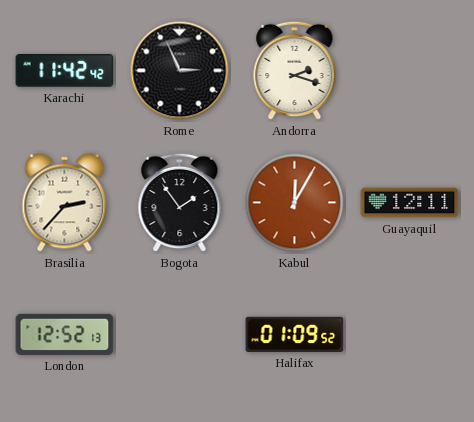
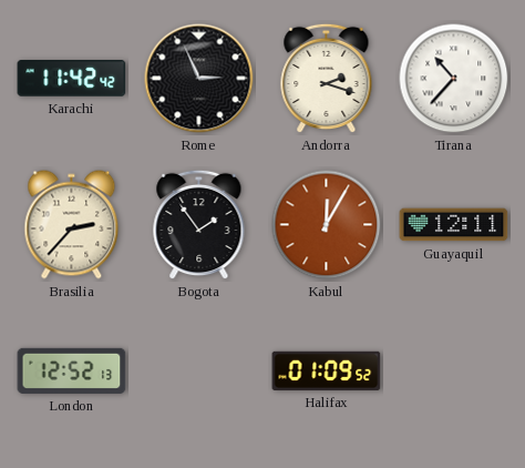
Tirana: none -> 10:37 (454, 79)
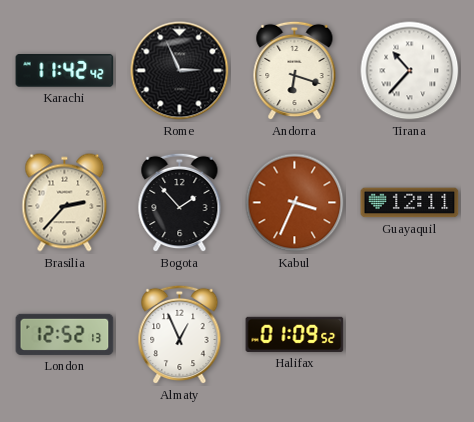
Andorra: 2:18 -> 6:18 (295, 71)
Bogota: 1:54 -> 1:53 (180, 203)
Kabul: 12:05 -> 3:34 (295, 203)
Almaty: none -> 12:56 (180, 335)
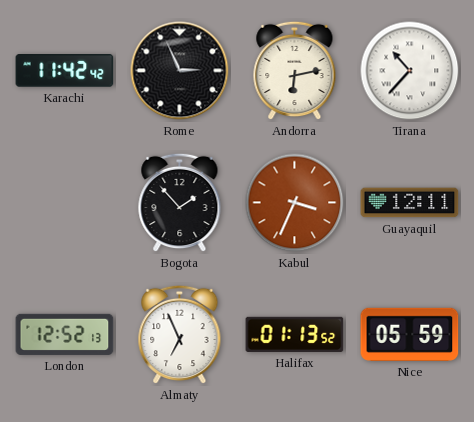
Andorra: 6:18 -> 6:13 (295, 71)
Brasilia: 2:37 -> none (65, 203)
Almaty: 12:56 -> 6:56 (180, 335)
Halifax: 01:09 -> 01:13 (295, 334)
Nice: none -> 05:59 (410, 334)
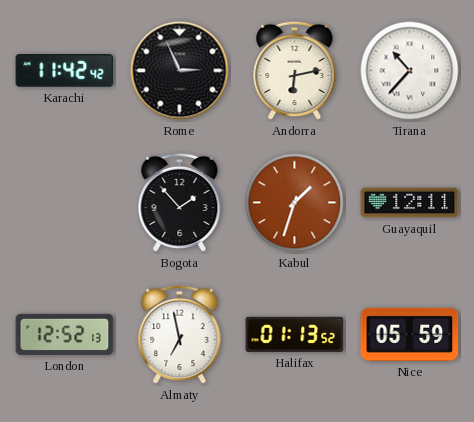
Kabul: 3:34 -> 1:33 (295, 203)
Almaty: 6:56 -> 6:58 (180, 335)
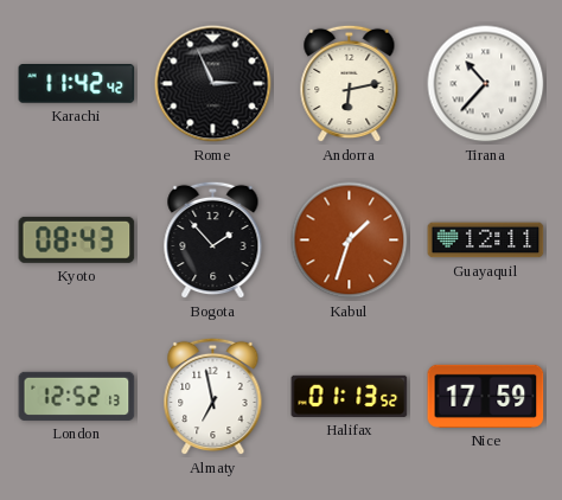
Kyoto: none -> 08:43 (77, 239)
Nice: 05:59 -> 17:59 (486, 396)
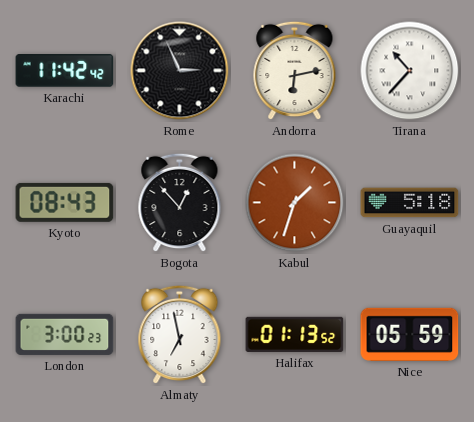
Bogota: 1:53 -> 12:53 (180, 203)
Guayaquil: 12:11 -> 5:18 (410, 203)
London: 12:52 -> 3:00 (65, 334)
Nice: 17:59 -> 05:59 (410, 334)
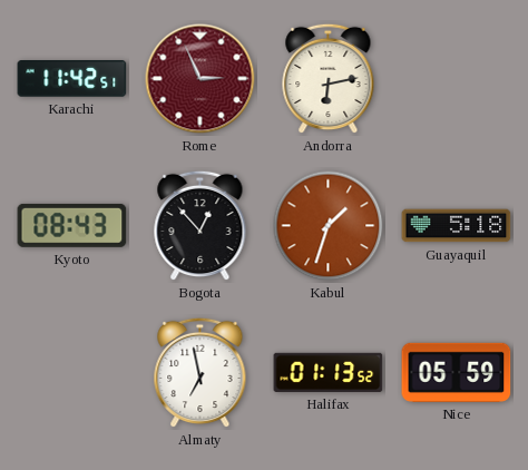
Karachi: 11:42:42 -> 11:42:51 (72, 79)
Rome dial: black -> burgundy (201, 79)
Tirana: 10:37 -> none (410, 71)
London: 3:00 -> none (65, 334)
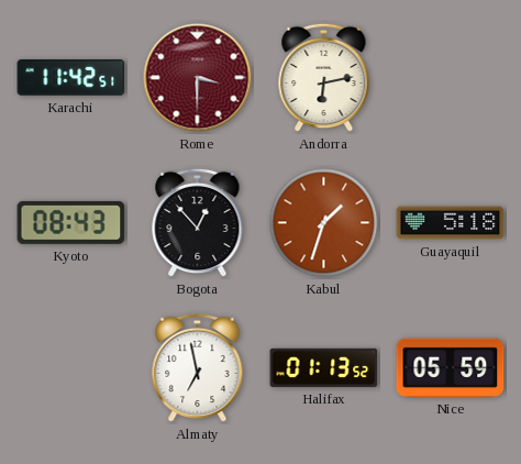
Rome: 2:56 -> 3:30 (198, 78)
